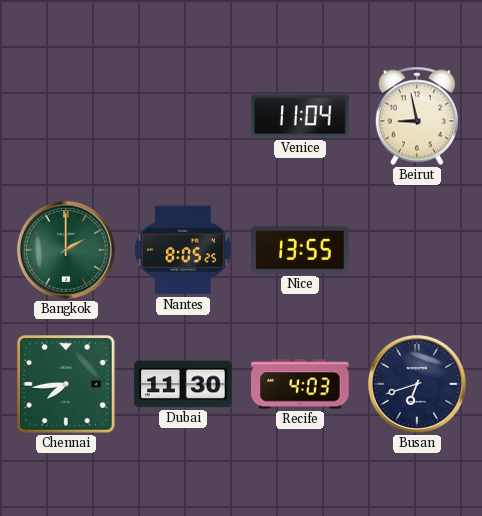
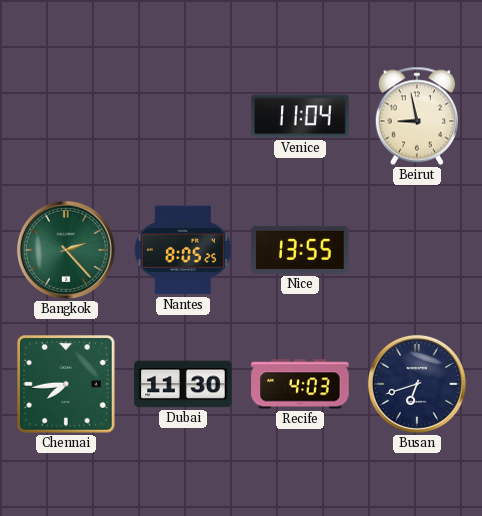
Bangkok: 2:00 -> 2:23 (66, 250)
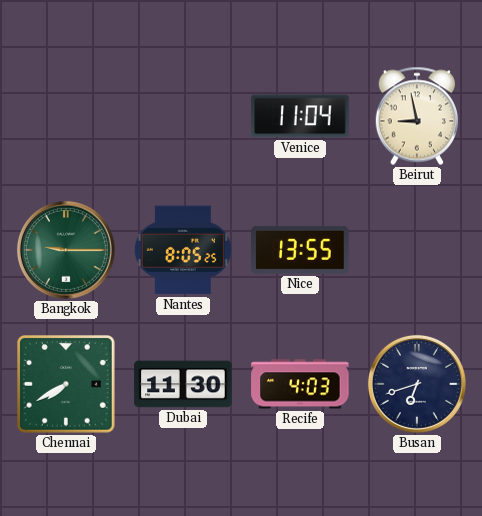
Bangkok: 2:23 -> 9:15 (66, 250)
Chennai: 7:44 -> 7:40 (67, 385)
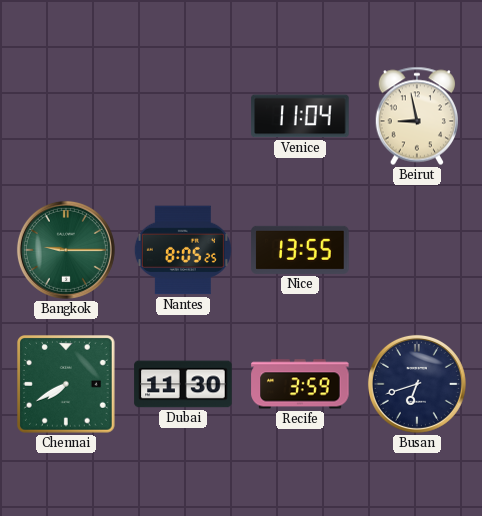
Recife: 4:03 -> 3:59 (300, 384)
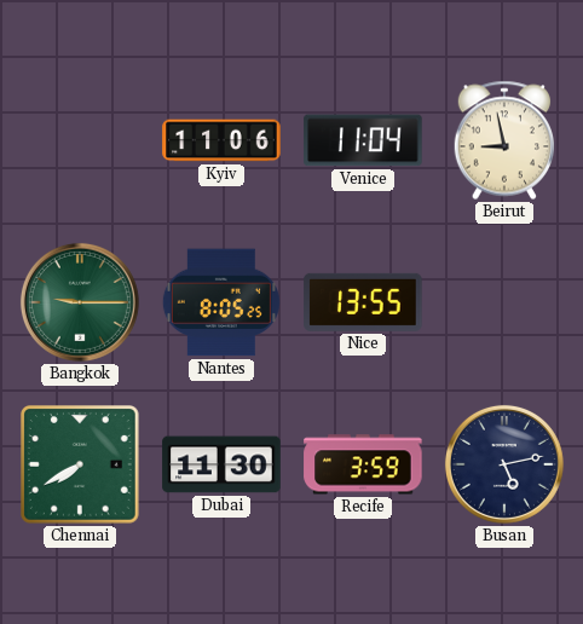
Kyiv: none -> 11:06 (221, 140)
Busan: 6:42 -> 5:13 (504, 464)
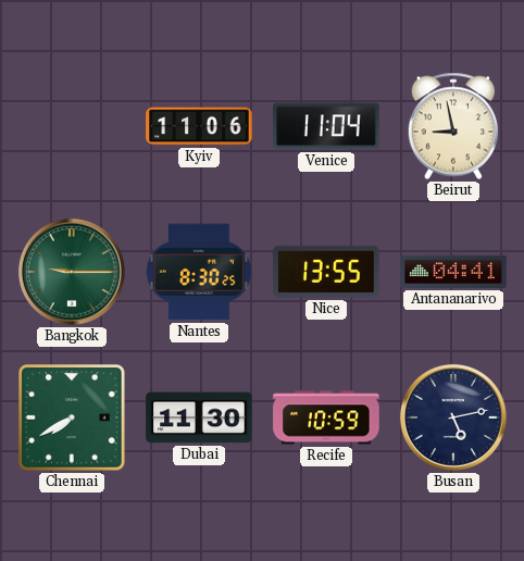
Nantes: 8:05 -> 8:30 (199, 272)
Antananarivo: none -> 04:41 (453, 272)
Recife: 3:59 -> 10:59 (326, 417)
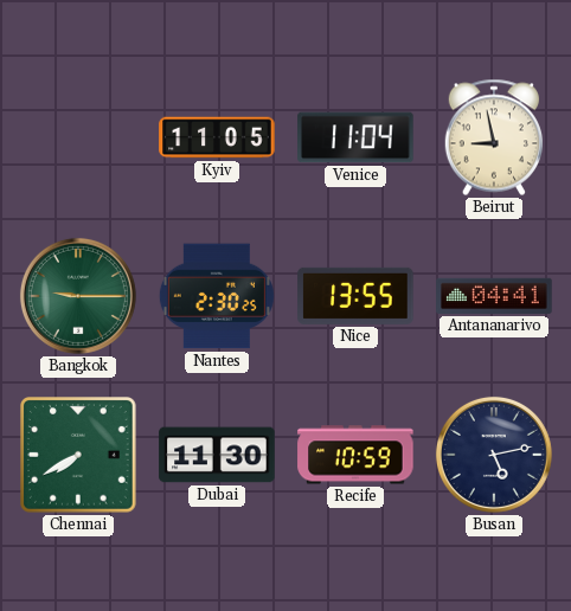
Kyiv: 11:06 -> 11:05 (217, 137)
Nantes: 8:30 -> 2:30 (217, 296)
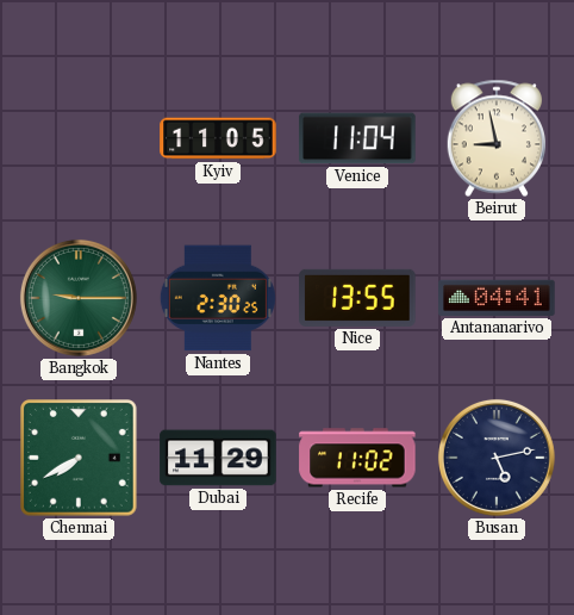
Dubai: 11:30 -> 11:29 (218, 458)
Recife: 10:59 -> 11:02 (357, 458)
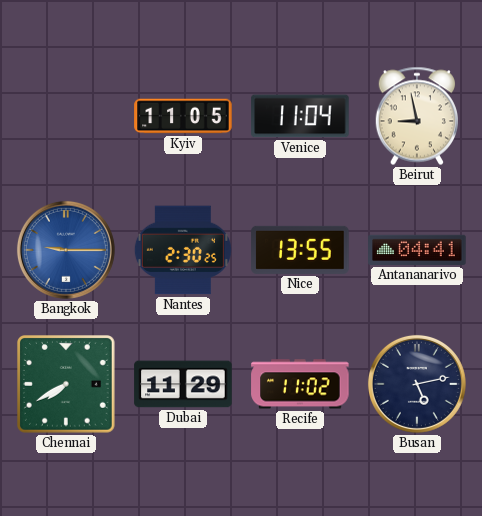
Bangkok dial: green -> blue (66, 250)
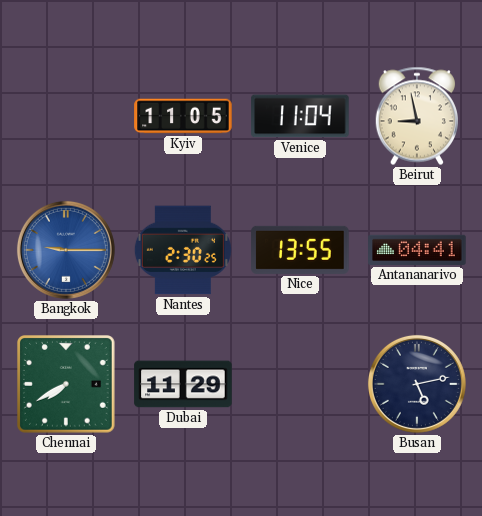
Recife: 11:02 -> none (300, 384)
